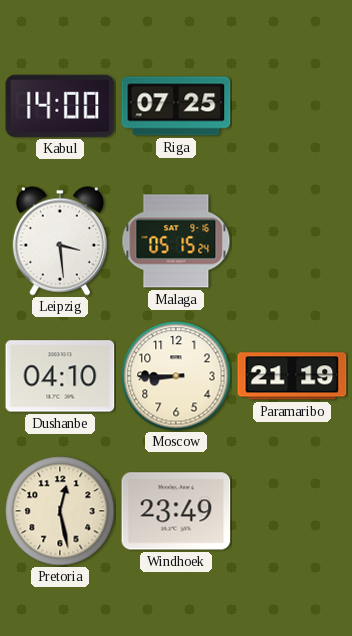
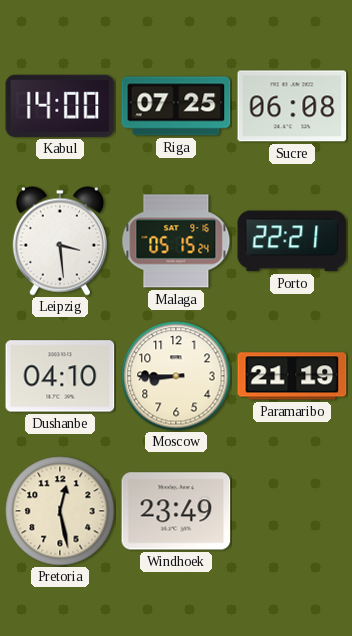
Sucre: none -> 06:08 (292, 106)
Porto: none -> 22:21 (292, 241)
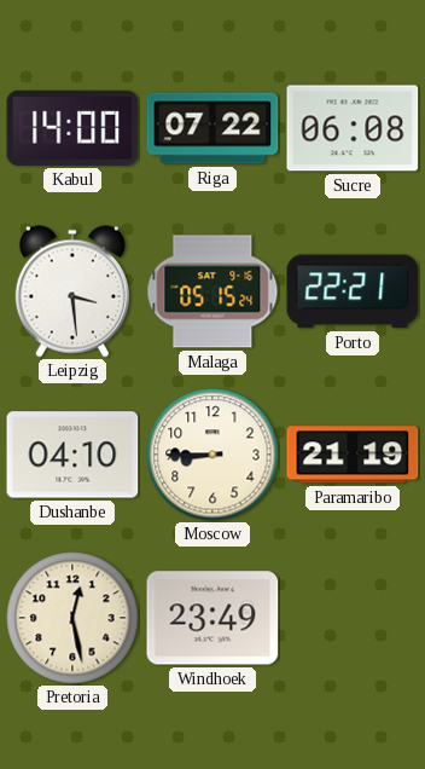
Riga: 07:25 -> 07:22 (212, 128)
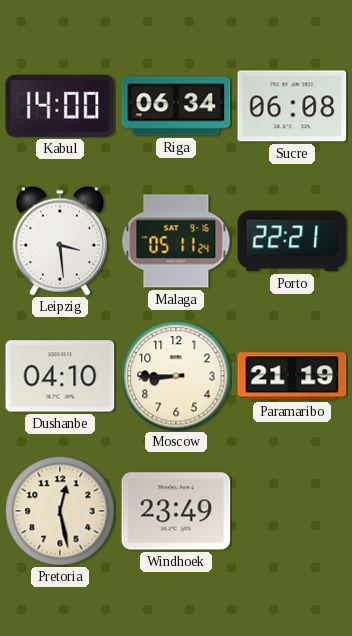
Riga: 07:22 -> 06:34 (176, 106)
Malaga: 05:15 -> 05:11 (176, 241)
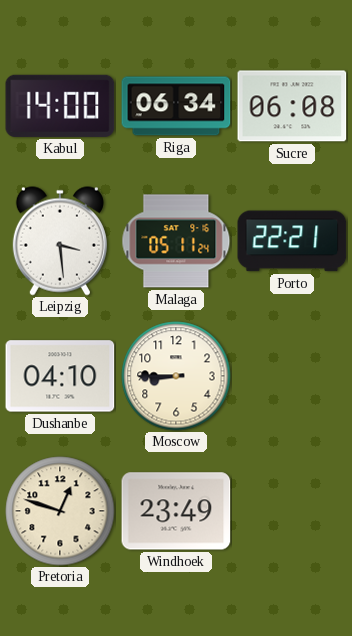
Paramaribo: 21:19 -> none (292, 376)
Pretoria: 12:28 -> 12:48 (60, 511)
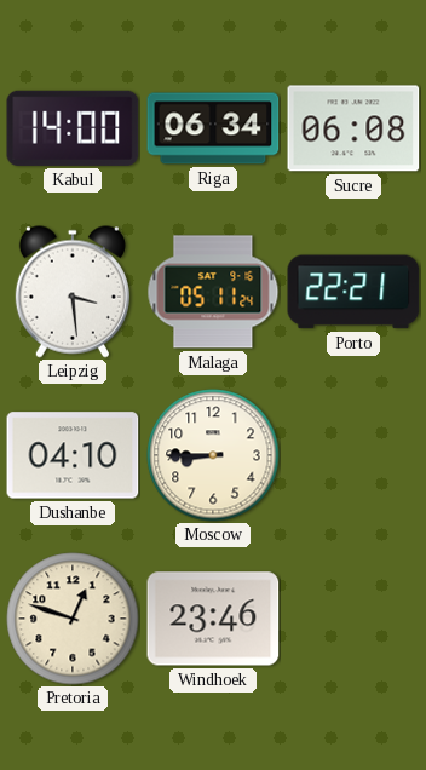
Windhoek: 23:49 -> 23:46 (213, 619)
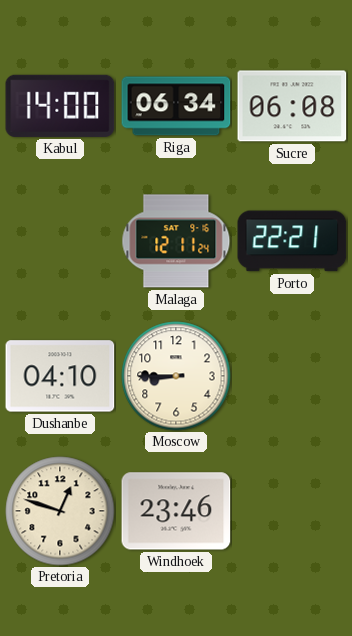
Leipzig: 3:29 -> none (73, 292)
Malaga: 05:11 -> 12:11 (176, 241)
